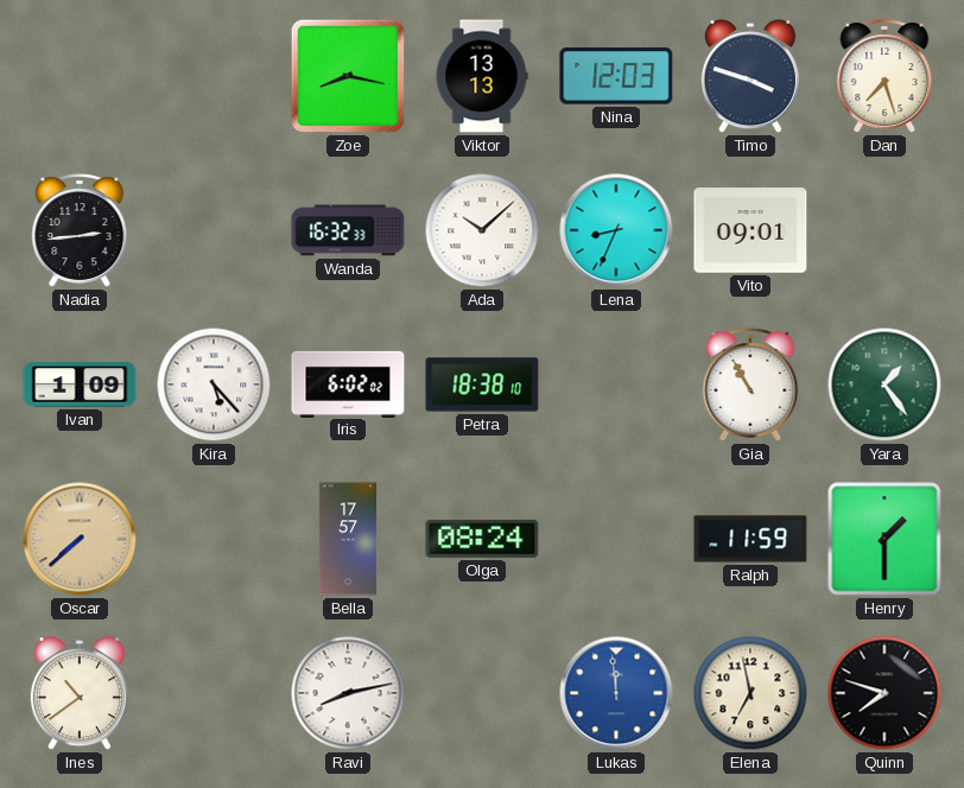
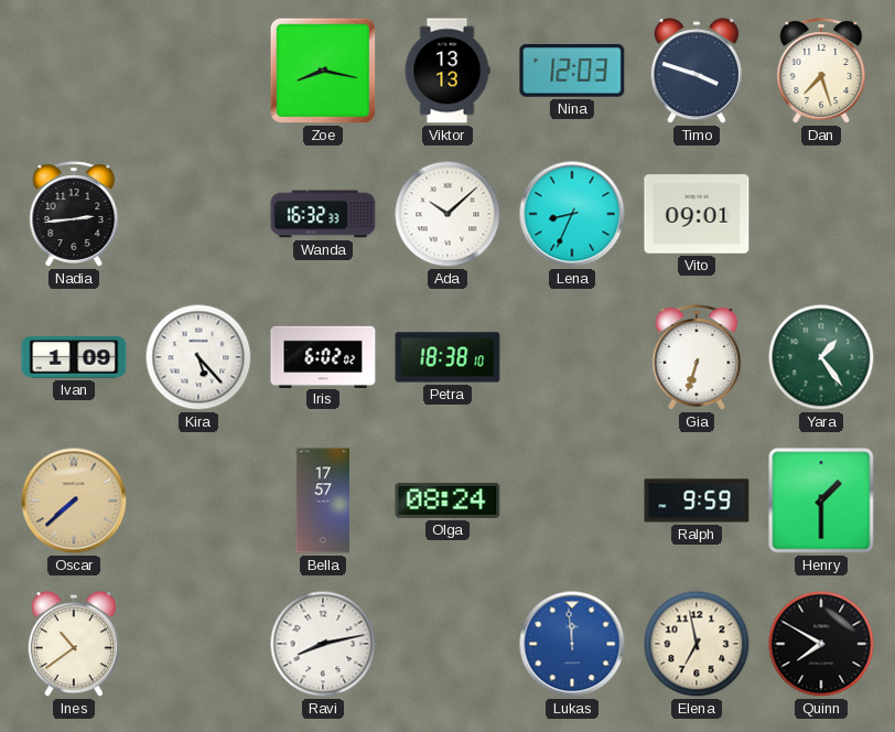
Gia: 10:55 -> 6:33 (697, 357)
Ralph: 11:59 -> 9:59 (697, 500)
Quinn: 7:48 -> 7:50 (821, 644)
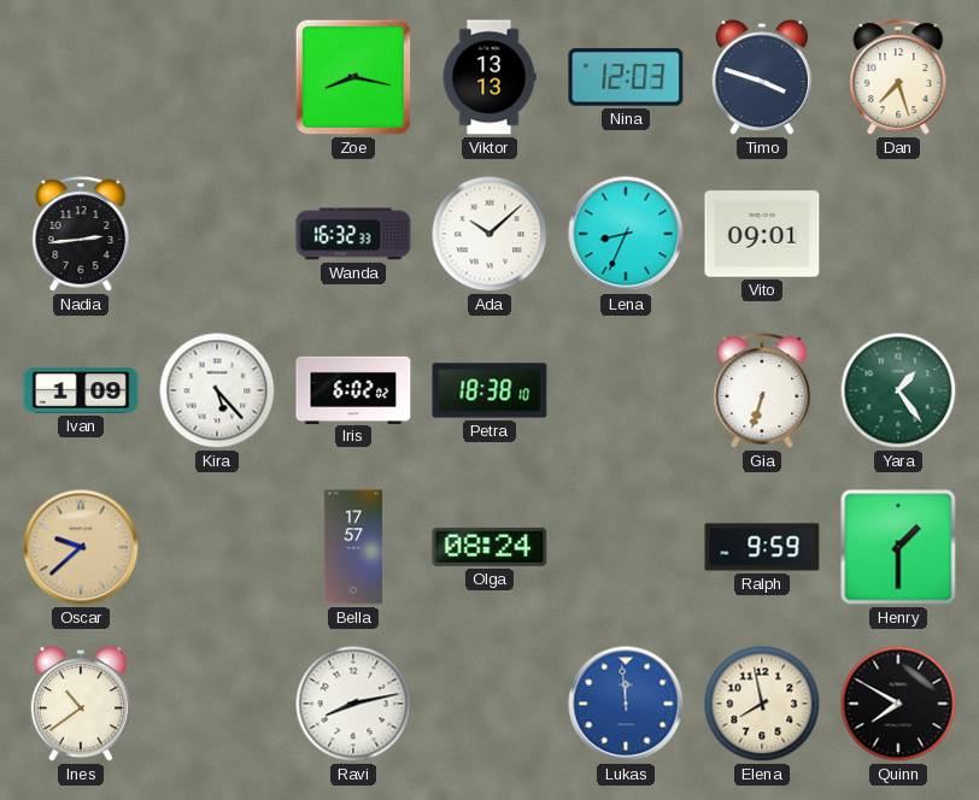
Oscar: 7:38 -> 9:38 (81, 547)
Elena: 6:58 -> 7:58 (762, 704)
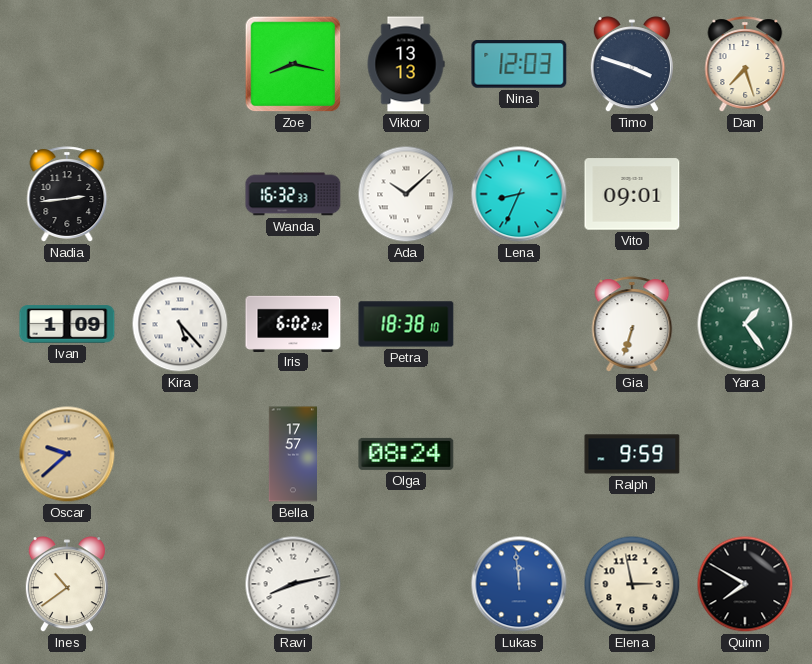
Henry: 1:30 -> none (898, 547)
Elena: 7:58 -> 2:58 (632, 584)
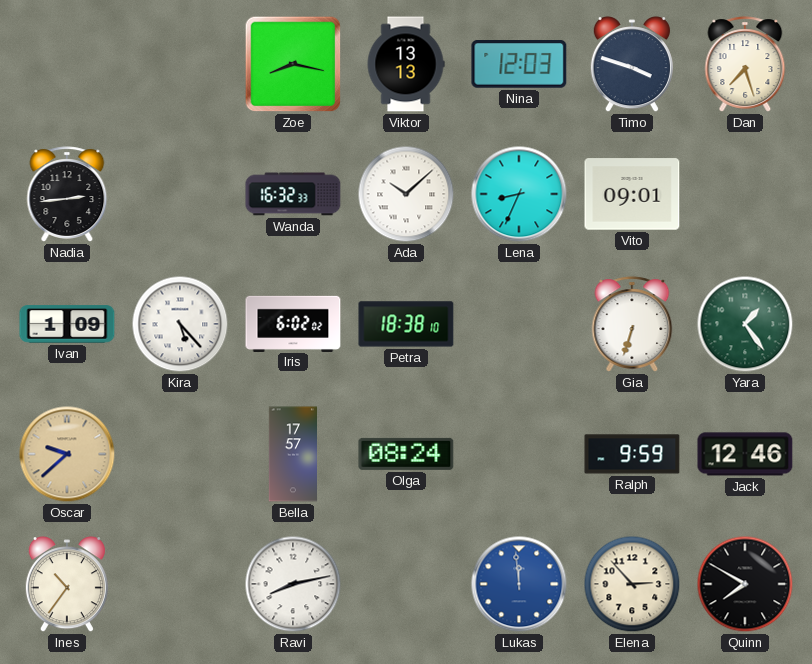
Jack: none -> 12:46 (745, 454)
Ines: 10:39 -> 10:36 (67, 585)
Elena: 2:58 -> 2:53 (632, 584)
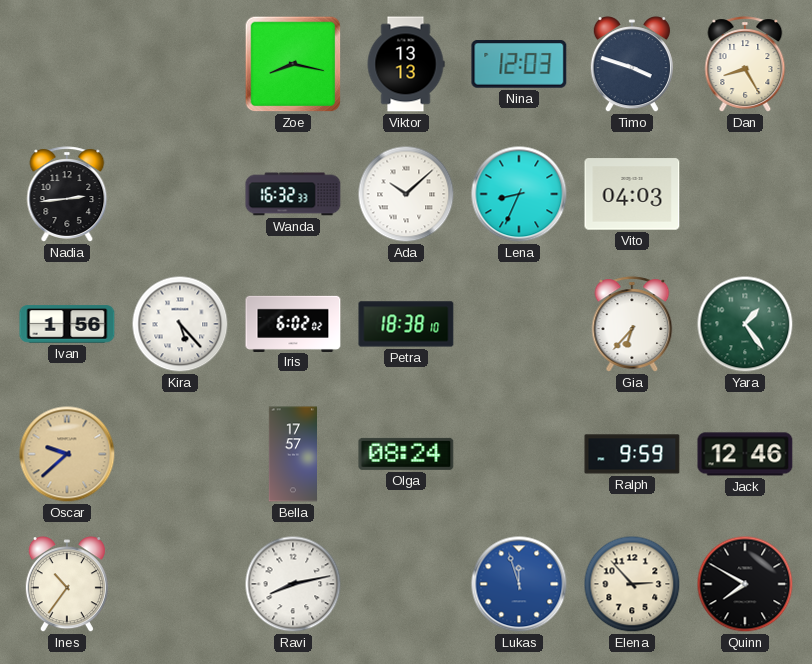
Dan: 7:27 -> 8:25 (745, 64)
Vito: 09:01 -> 04:03 (632, 194)
Ivan: 1:09 -> 1:56 (67, 324)
Gia: 6:33 -> 6:37 (632, 324)
Lukas: 11:59 -> 11:57 (519, 584)
